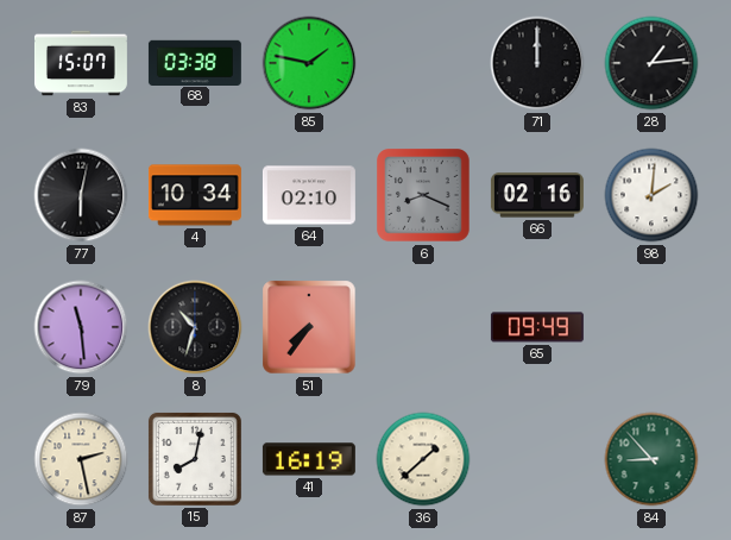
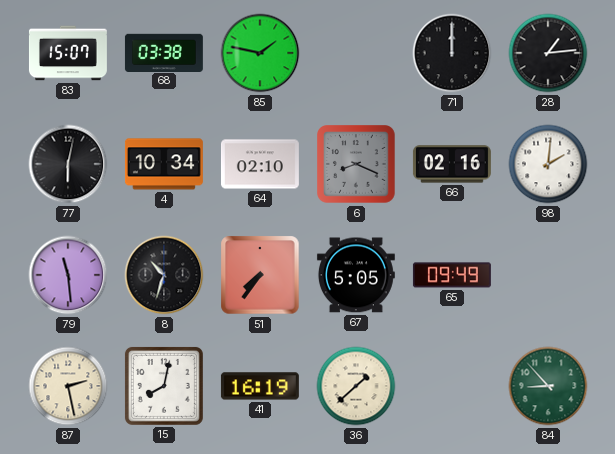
67: none -> 5:05 (356, 275)
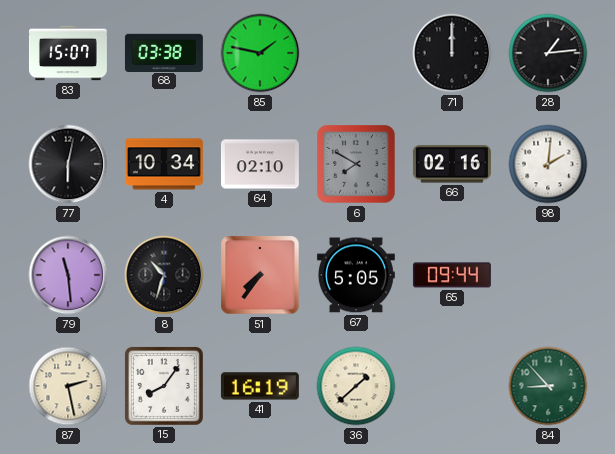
6: 8:19 -> 7:50 (357, 165)
65: 09:49 -> 09:44 (452, 275)
15: 8:02 -> 8:06 (164, 386)
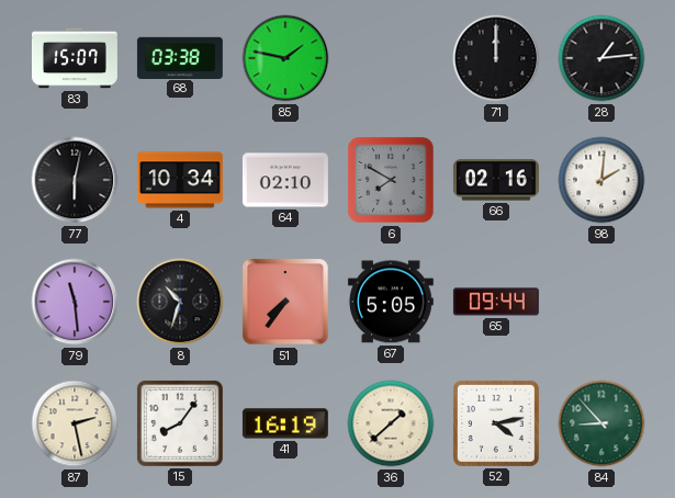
52: none -> 4:13 (496, 423)
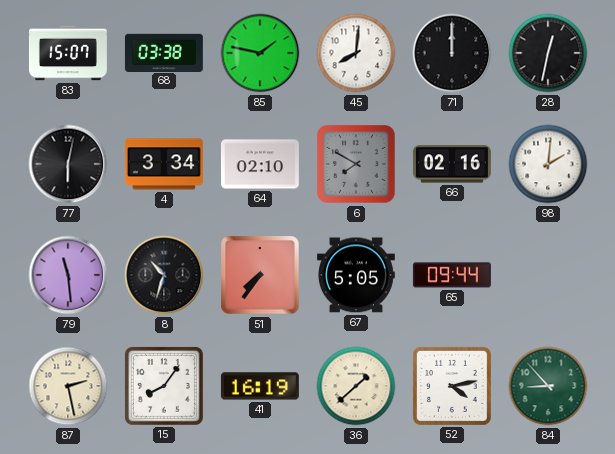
45: none -> 8:01 (356, 53)
28: 1:14 -> 12:32 (548, 53)
4: 10:34 -> 3:34 (164, 164)
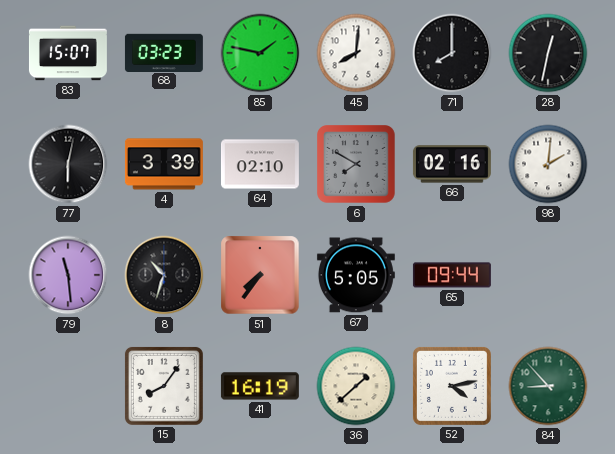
68: 03:38 -> 03:23 (164, 52)
71: 12:00 -> 8:00 (452, 53)
4: 3:34 -> 3:39 (164, 164)
87: 2:28 -> none (68, 386)
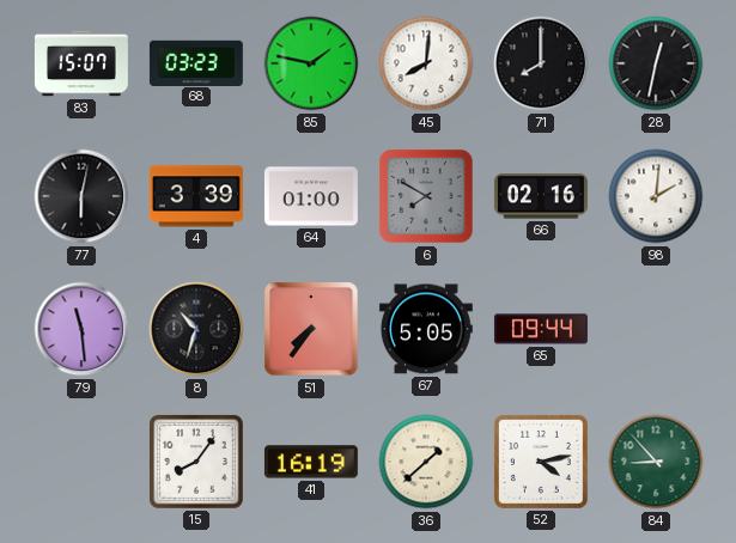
64: 02:10 -> 01:00 (311, 196)
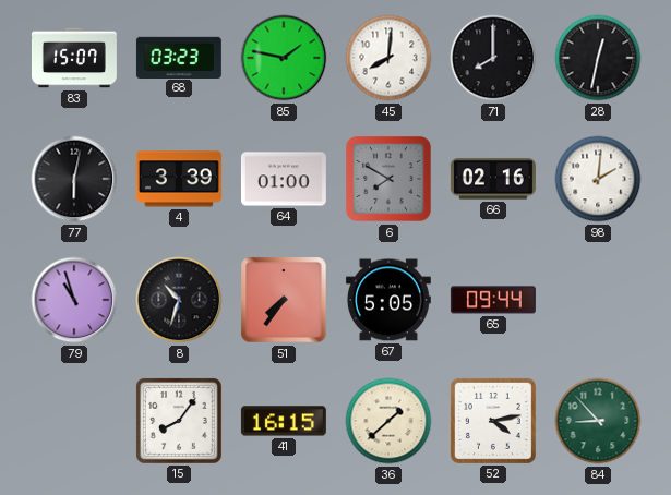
79: 11:29 -> 10:57 (74, 300)
41: 16:19 -> 16:15 (284, 421)
